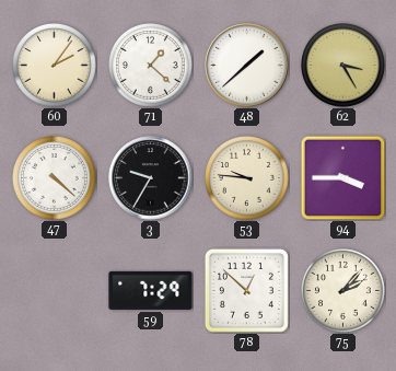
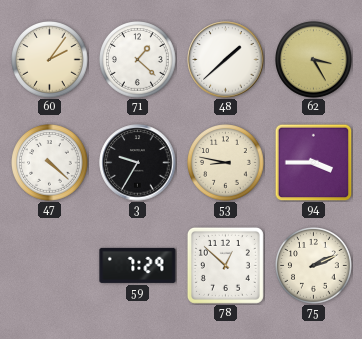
53: 9:46 -> 8:47 (226, 163)
75: 2:07 -> 2:11 (314, 266)
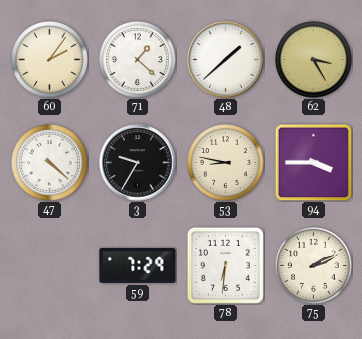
78: 12:52 -> 6:31 (225, 265)
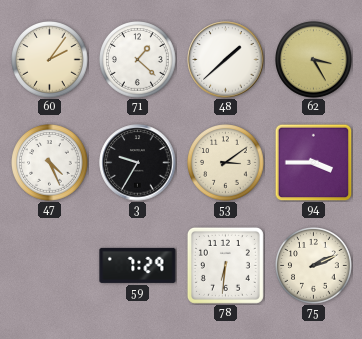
47: 4:22 -> 4:26 (50, 163)
53: 8:47 -> 3:09 (226, 163)
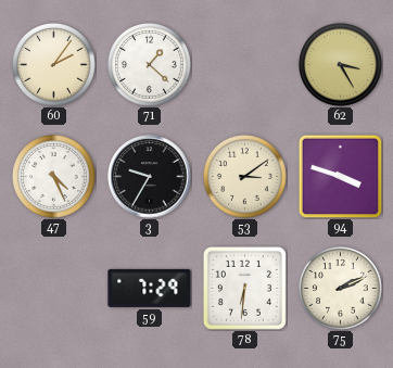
48: 1:38 -> none (226, 60)
94: 3:45 -> 3:48 (340, 176)
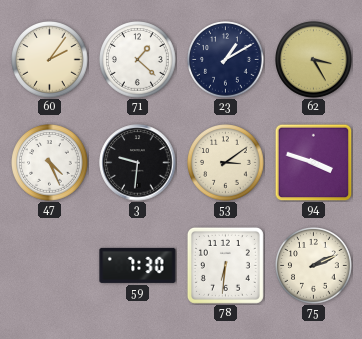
23: none -> 1:10 (226, 60)
3: 9:35 -> 9:31 (138, 163)
59: 7:29 -> 7:30 (138, 265)
